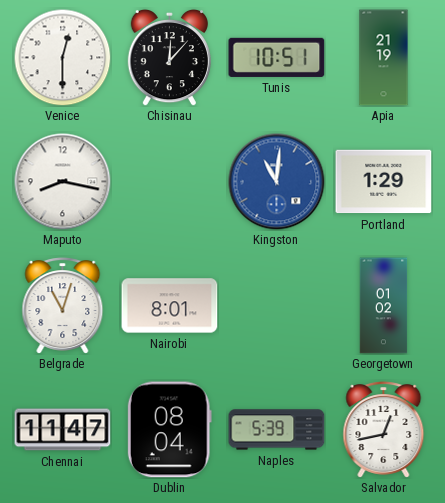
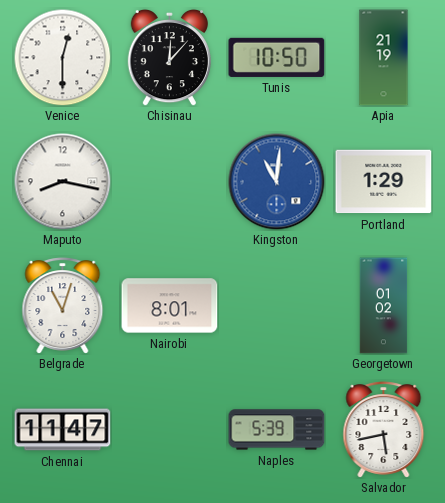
Tunis: 10:51 -> 10:50 (277, 57)
Dublin: 08:04 -> none (169, 430)
Salvador: 12:43 -> 5:43 (384, 430)
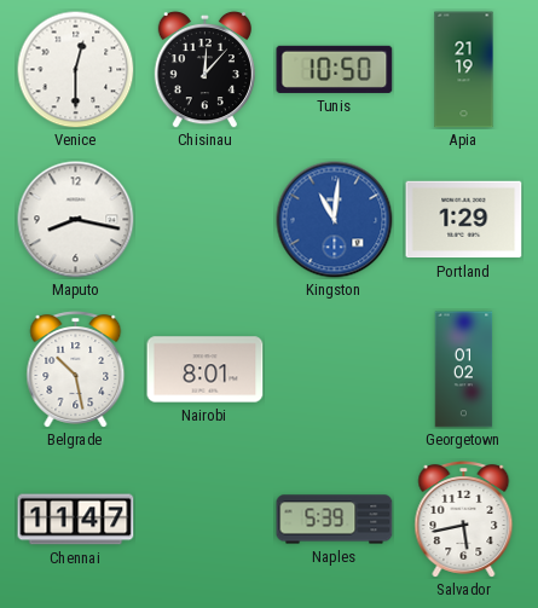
Belgrade: 11:03 -> 10:28 (76, 370)
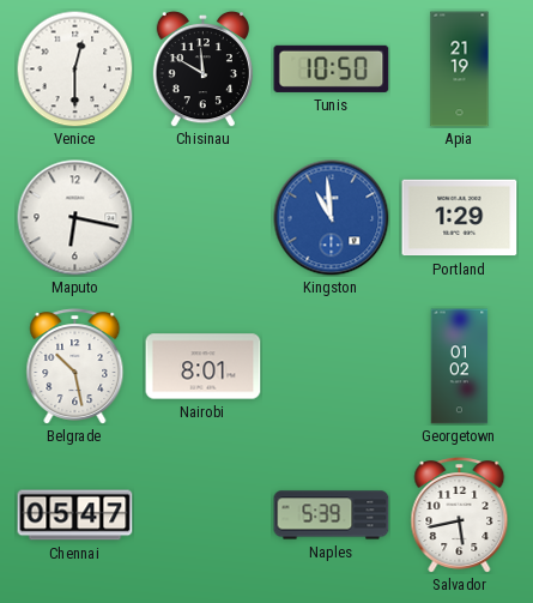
Chisinau: 12:07 -> 11:50 (202, 68)
Maputo: 8:17 -> 6:17 (75, 218)
Kingston: 11:01 -> 10:59 (332, 218)
Chennai: 11:47 -> 05:47 (75, 515)
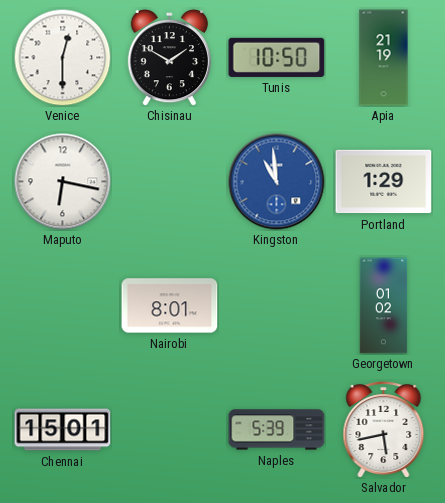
Chisinau: 11:50 -> 1:50 (169, 57)
Belgrade: 10:28 -> none (75, 367)
Chennai: 05:47 -> 15:01 (63, 430)
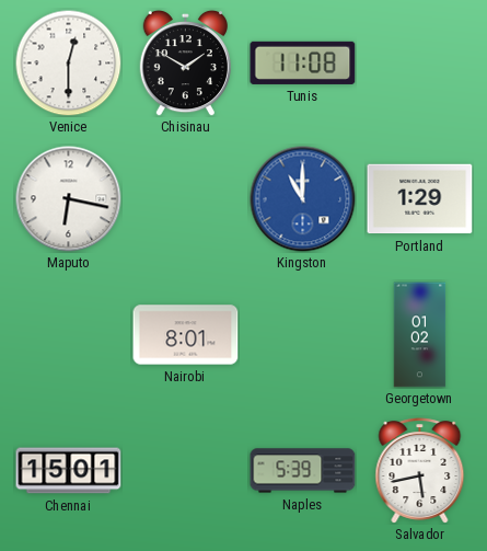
Tunis: 10:50 -> 11:08 (303, 62)
Apia: 21:19 -> none (384, 58)
Kingston: 10:59 -> 11:00 (303, 199)
